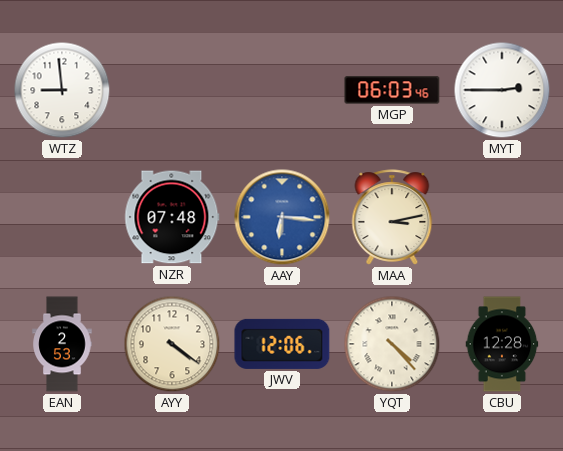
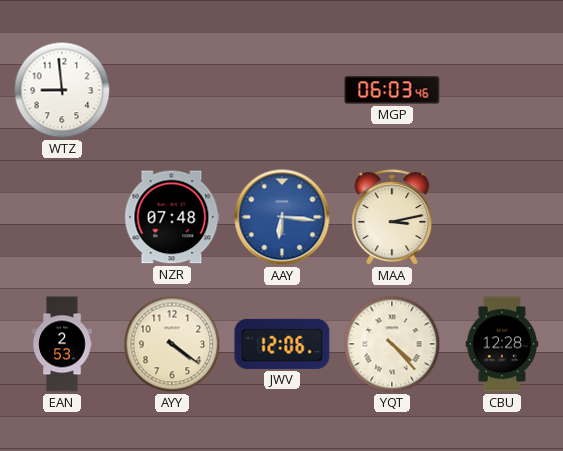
MYT: 2:45 -> none (502, 90)
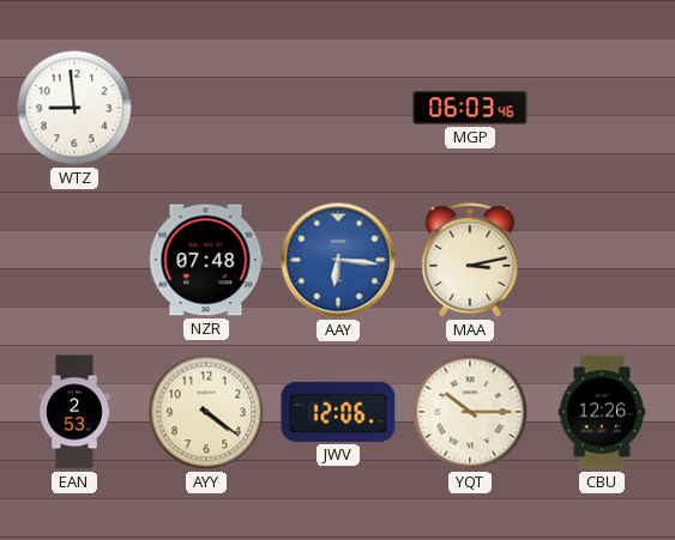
YQT: 4:23 -> 10:15 (470, 412)
CBU: 12:28 -> 12:26 (602, 412)
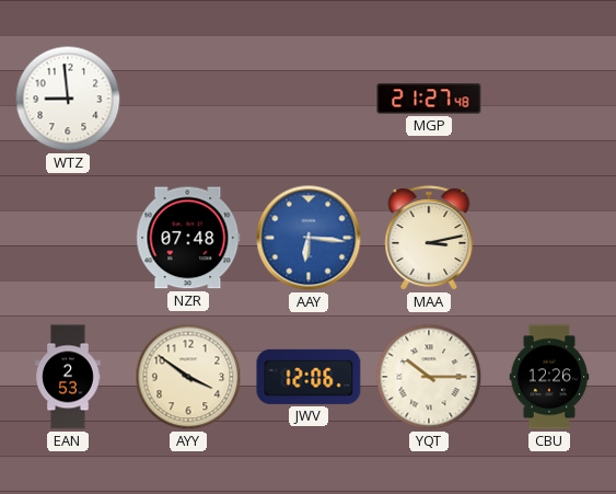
MGP: 06:03 -> 21:27 (429, 99)
AYY: 4:21 -> 3:51 (188, 377)
